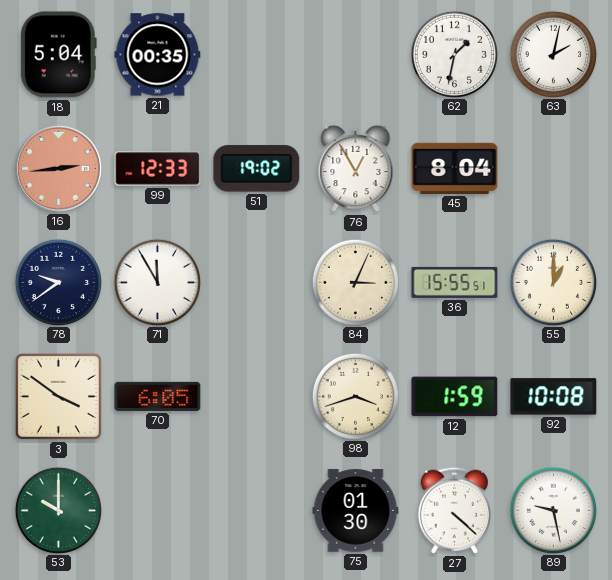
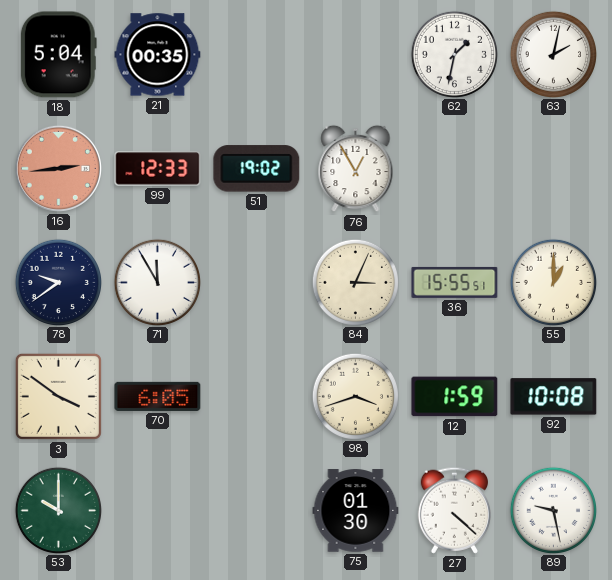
45: 8:04 -> none (455, 168)
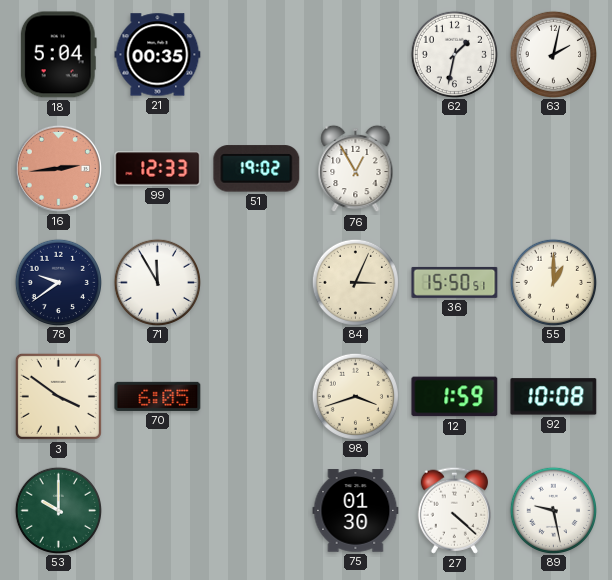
36: 15:55 -> 15:50 (455, 282)
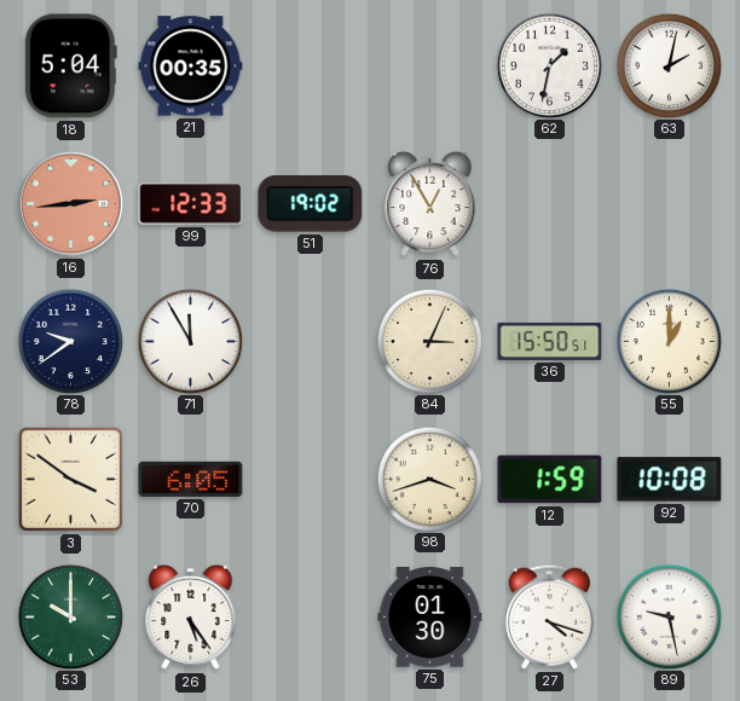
26: none -> 5:24 (191, 618)
27: 4:22 -> 4:18 (549, 616)
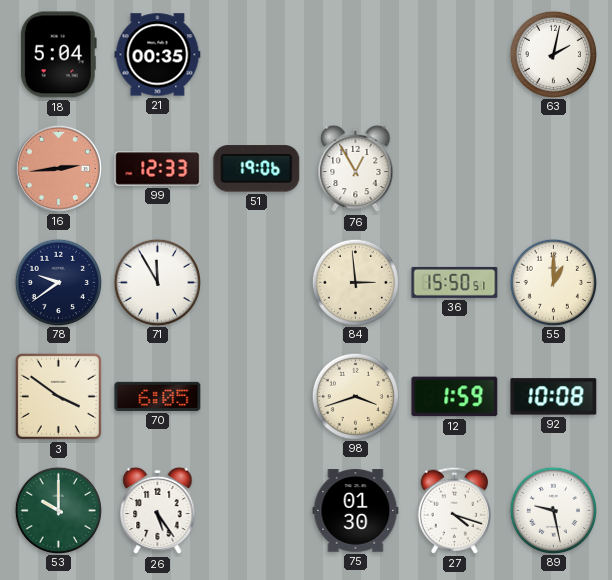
62: 1:32 -> none (549, 65)
51: 19:02 -> 19:06 (257, 169)
84: 3:04 -> 2:59 (355, 282)
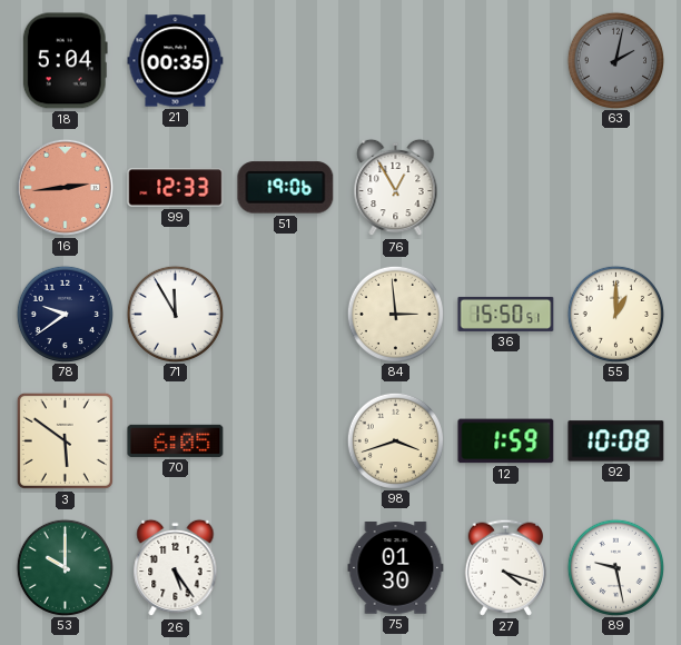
63 dial: white -> grey (615, 60)
3: 3:51 -> 5:51 (65, 440)
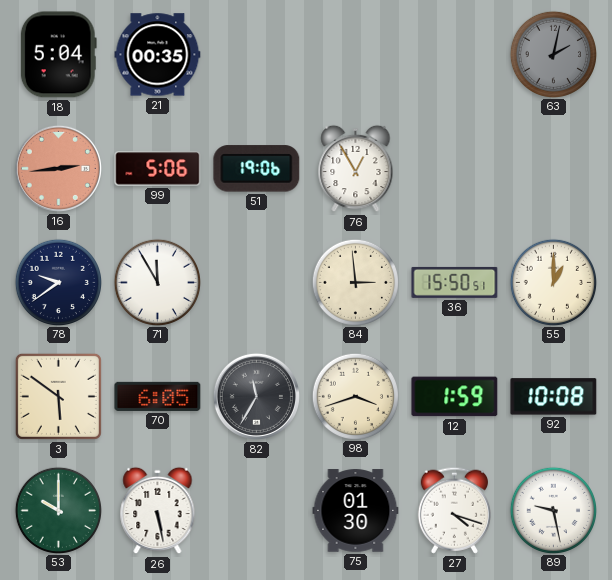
99: 12:33 -> 5:06 (158, 169)
82: none -> 11:35 (256, 396)
26: 5:24 -> 5:28 (158, 511)
